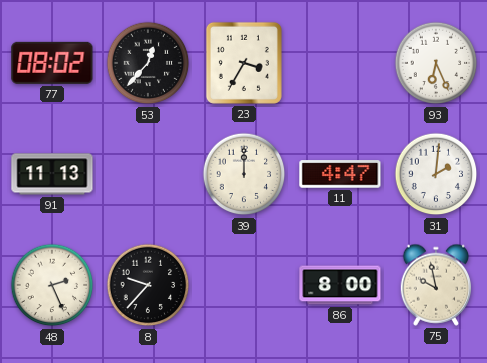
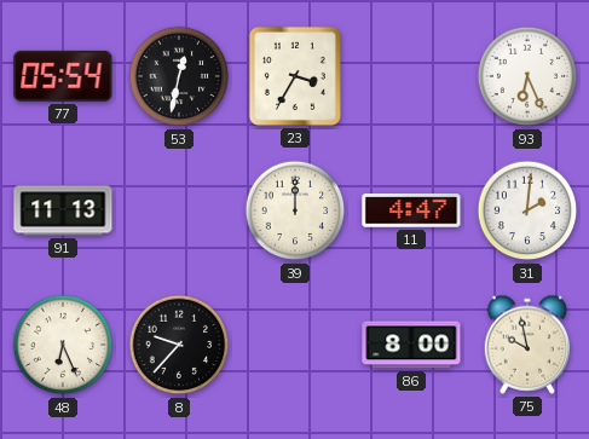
77: 08:02 -> 05:54 (63, 76)
53: 12:37 -> 12:32 (179, 76)
48: 2:26 -> 6:26 (63, 345)
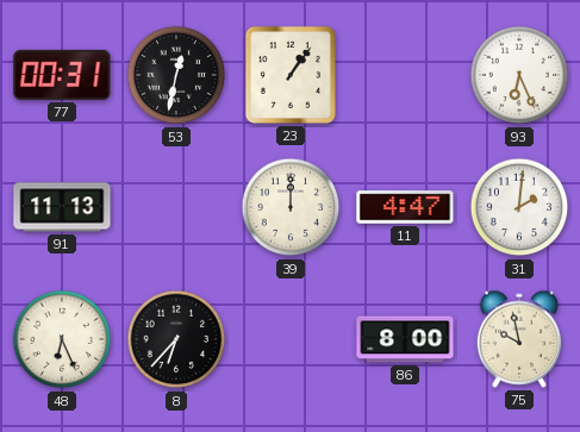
77: 05:54 -> 00:31 (62, 75)
23: 3:35 -> 1:06 (291, 75)
8: 9:37 -> 6:37 (176, 339)
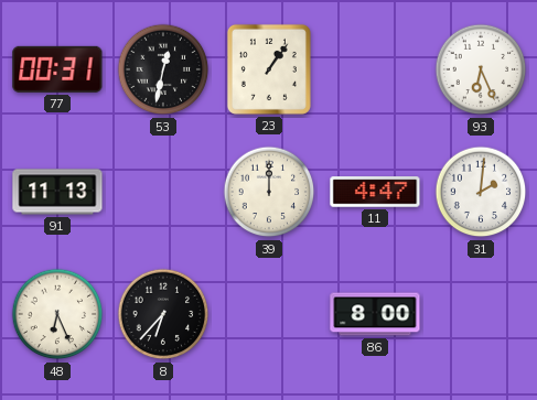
75: 9:58 -> none (519, 339)
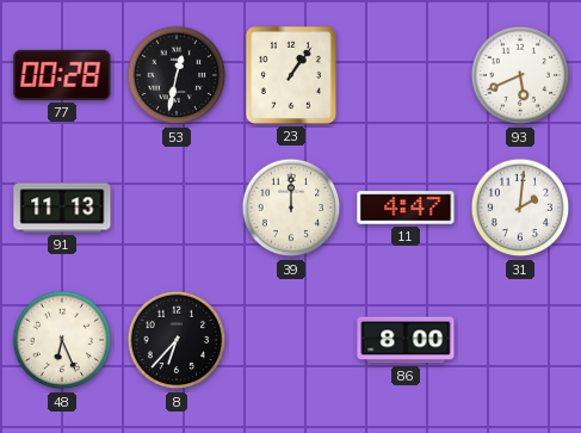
77: 00:31 -> 00:28 (62, 75)
93: 6:26 -> 5:41 (520, 75)
